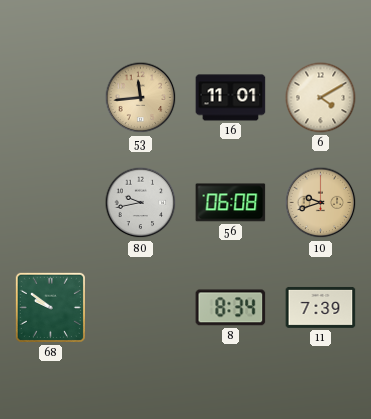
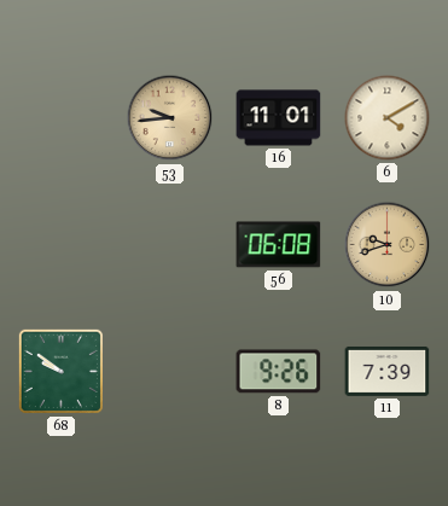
53: 11:44 -> 9:44 (170, 118)
80: 9:43 -> none (141, 203)
8: 8:34 -> 9:26 (279, 372)
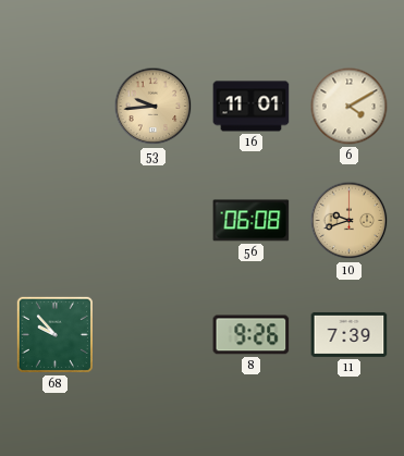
68: 9:51 -> 9:53 (54, 334)
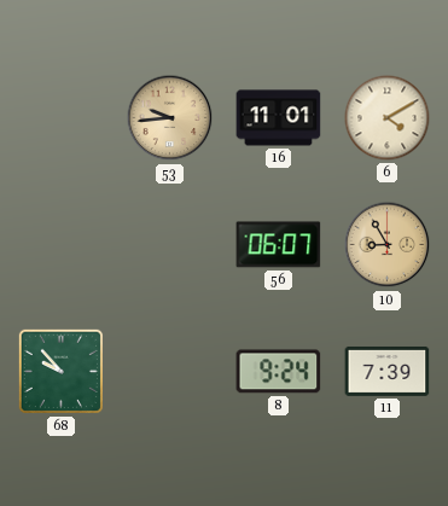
56: 06:08 -> 06:07 (279, 245)
10: 9:42 -> 8:55 (388, 245)
8: 9:26 -> 9:24 (279, 372)
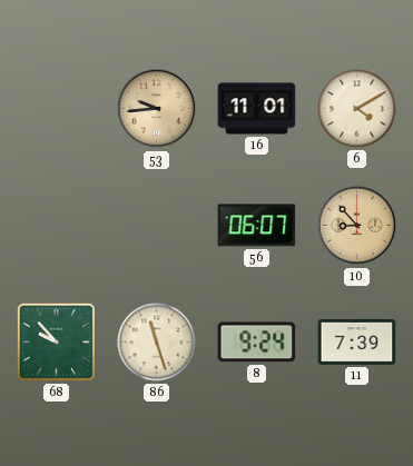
10: 8:55 -> 8:53 (357, 226)
86: none -> 11:27 (157, 343)
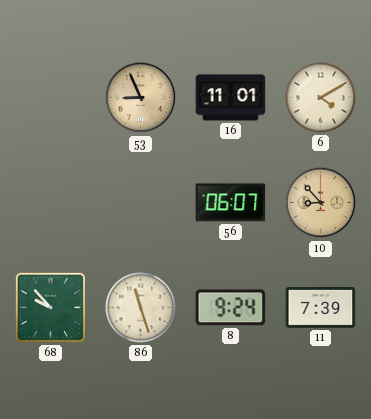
53: 9:44 -> 8:56 (141, 98)
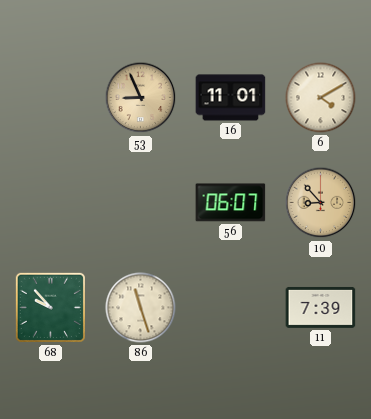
8: 9:24 -> none (231, 308)
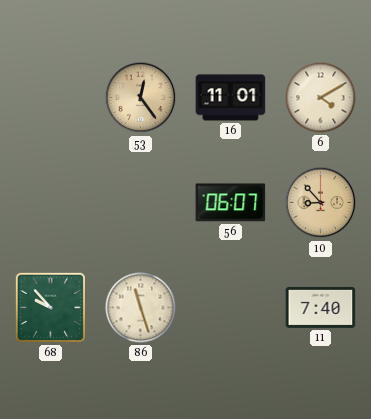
53: 8:56 -> 12:24 (141, 98)
11: 7:39 -> 7:40 (321, 307)
